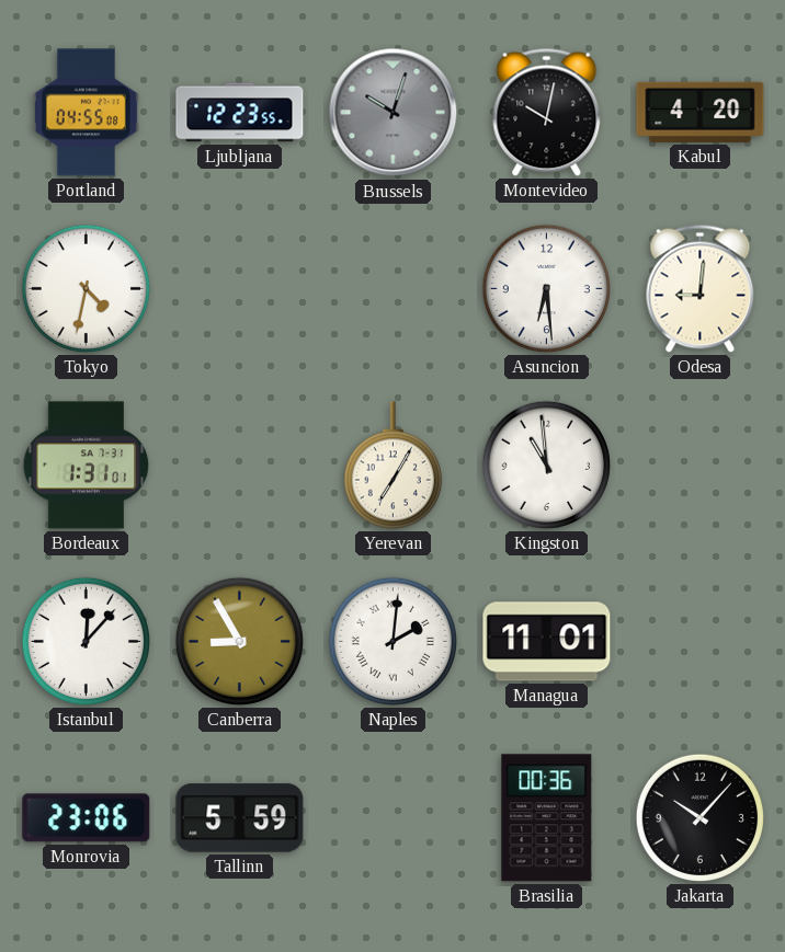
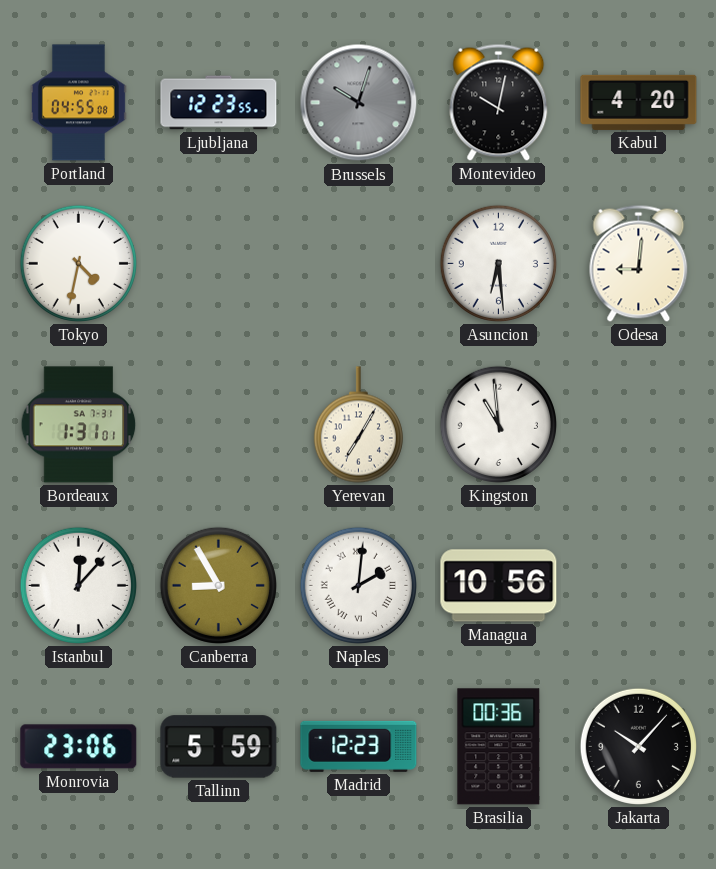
Managua: 11:01 -> 10:56 (499, 586)
Madrid: none -> 12:23 (359, 746)
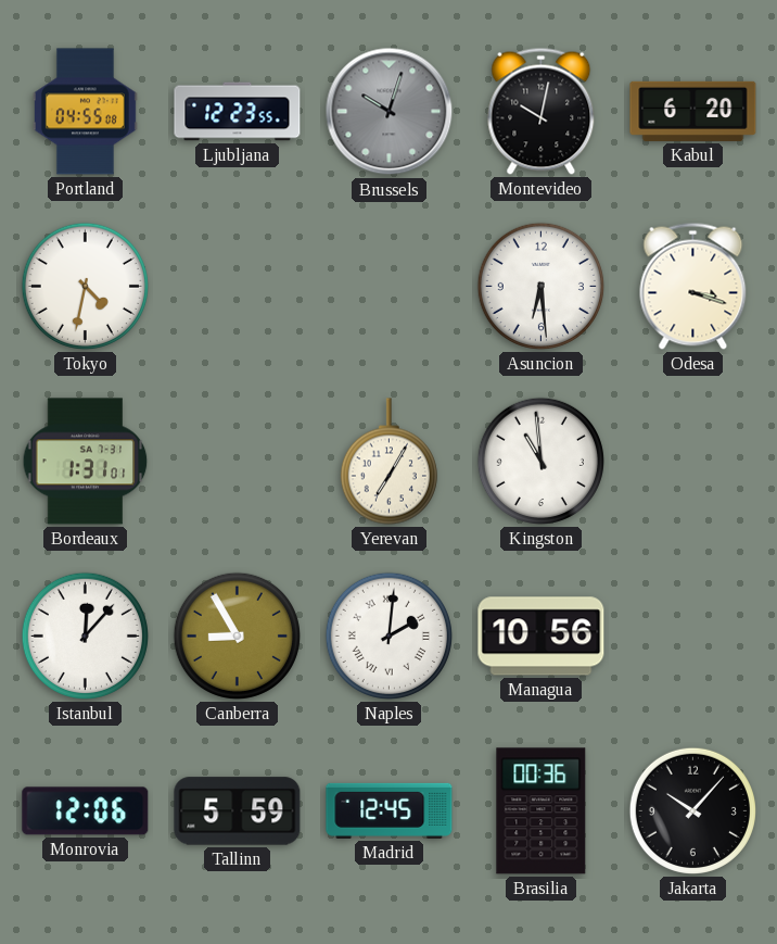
Kabul: 4:20 -> 6:20 (693, 111)
Odesa: 9:01 -> 3:18 (693, 286)
Monrovia: 23:06 -> 12:06 (86, 811)
Madrid: 12:23 -> 12:45 (390, 810)
